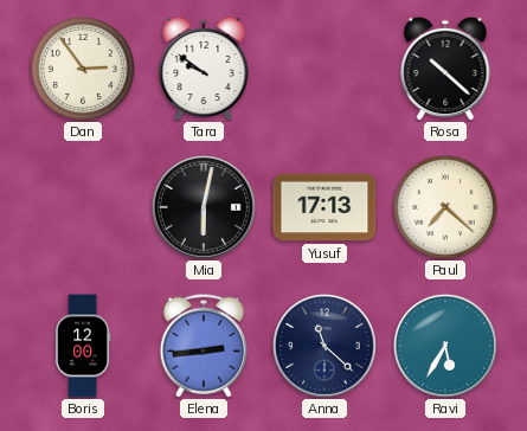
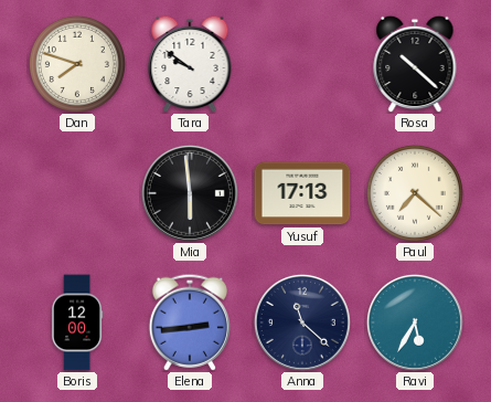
Dan: 2:54 -> 7:48 (77, 64)
Mia: 6:02 -> 5:59 (190, 193)
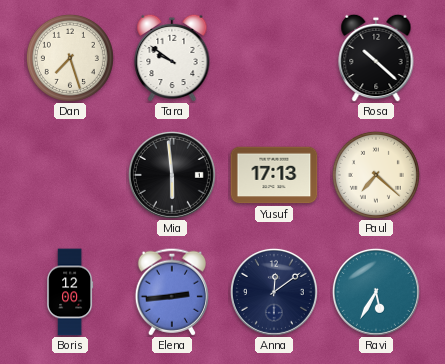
Dan: 7:48 -> 7:27 (70, 58)
Anna: 11:22 -> 12:09 (274, 292)
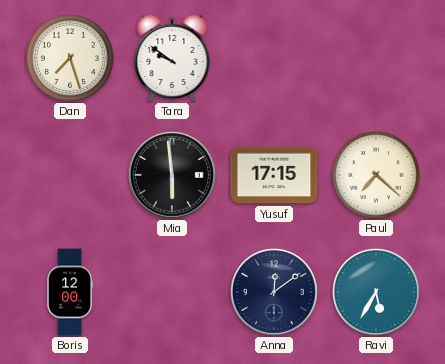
Rosa: 10:22 -> none (376, 58)
Yusuf: 17:13 -> 17:15 (274, 175)
Elena: 2:44 -> none (172, 292)
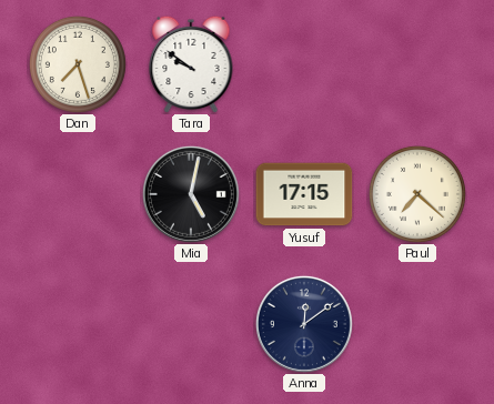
Mia: 5:59 -> 5:02 (191, 194)
Boris: 12:00 -> none (70, 292)
Ravi: 5:35 -> none (376, 292)
